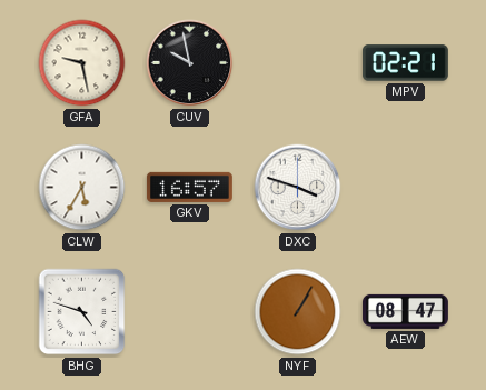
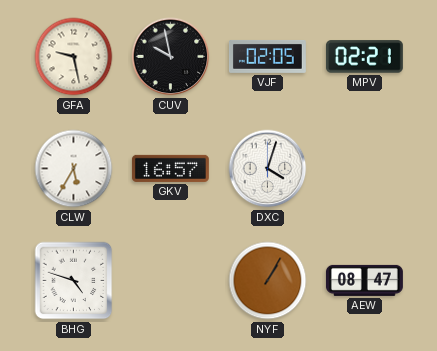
VJF: none -> 02:05 (267, 56)
DXC: 3:48 -> 4:03 (268, 169)
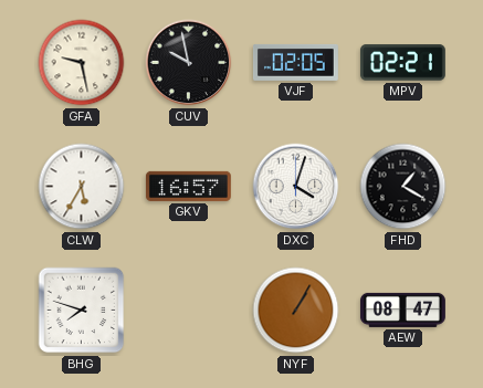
FHD: none -> 1:20 (403, 187)
BHG: 4:48 -> 7:48 (82, 311)
